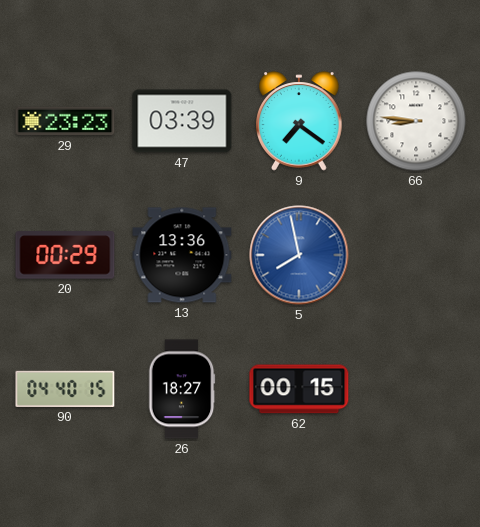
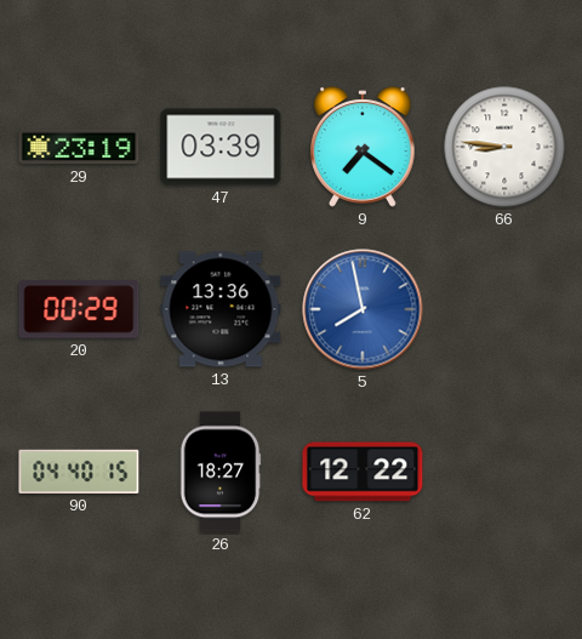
29: 23:23 -> 23:19 (79, 147)
62: 00:15 -> 12:22 (363, 472)
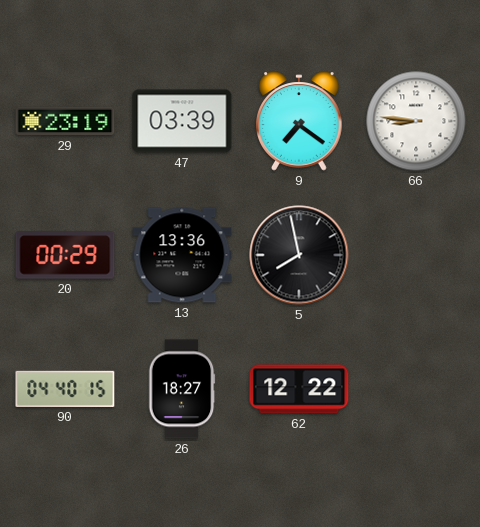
5 dial: blue -> black (299, 255)
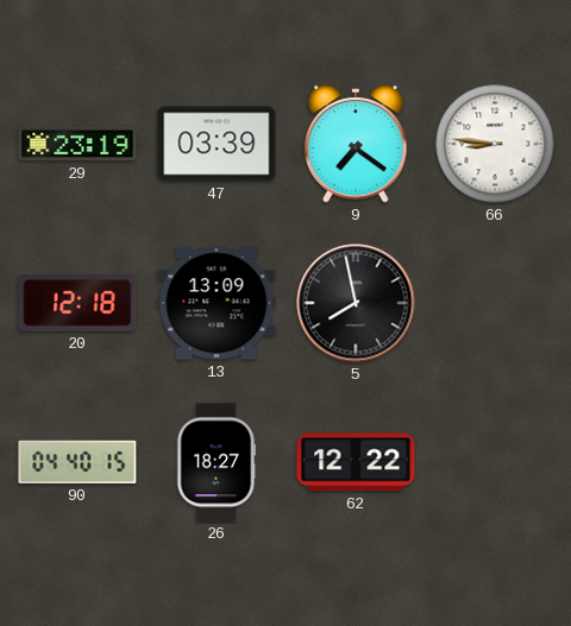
20: 00:29 -> 12:18 (77, 303)
13: 13:36 -> 13:09 (217, 303)
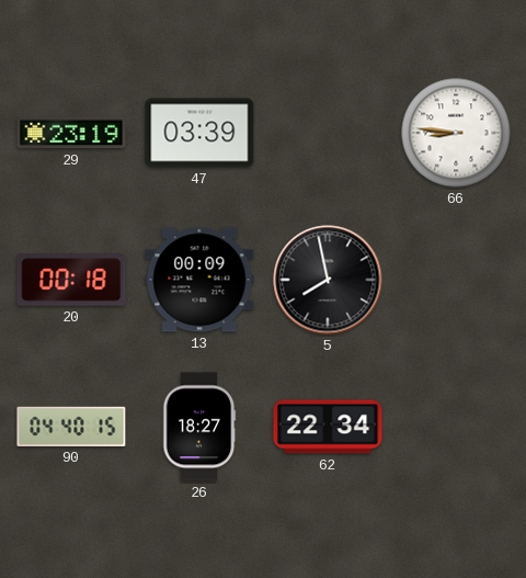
9: 7:21 -> none (356, 144)
20: 12:18 -> 00:18 (71, 280)
13: 13:09 -> 00:09 (199, 280)
62: 12:22 -> 22:34 (328, 427)
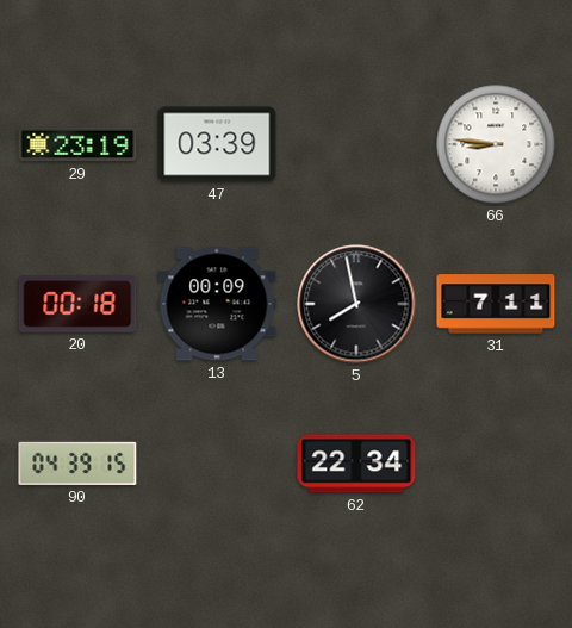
31: none -> 7:11 (496, 304)
90: 04:40 -> 04:39 (77, 464)
26: 18:27 -> none (199, 427)
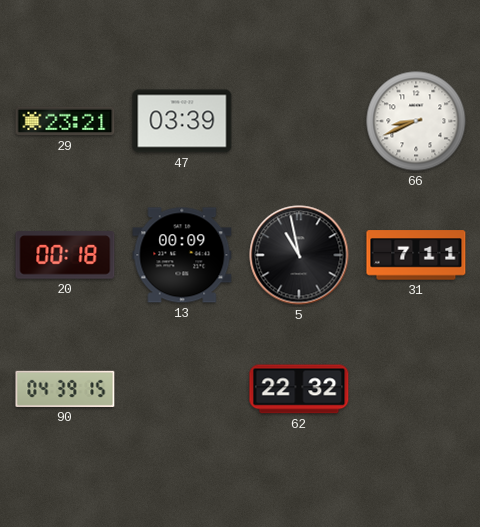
29: 23:19 -> 23:21 (65, 121)
66: 8:46 -> 8:41 (416, 121)
5: 7:58 -> 10:58 (299, 255)
62: 22:34 -> 22:32 (299, 389)
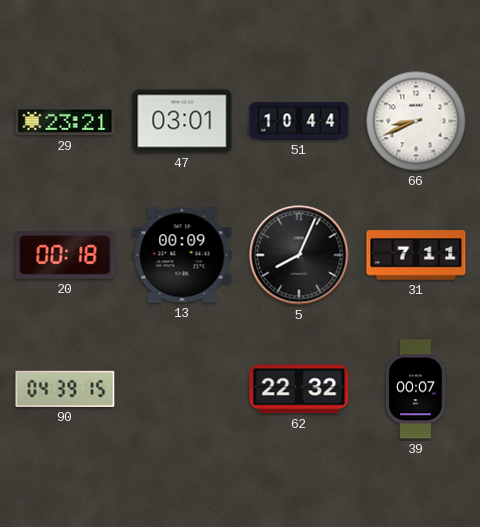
47: 03:39 -> 03:01 (182, 121)
51: none -> 10:44 (299, 121)
5: 10:58 -> 8:04 (299, 255)
39: none -> 00:07 (416, 389)
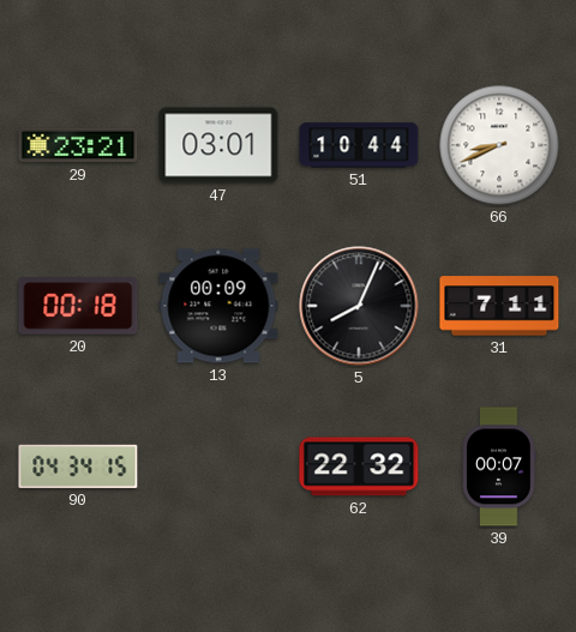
90: 04:39 -> 04:34 (78, 467)
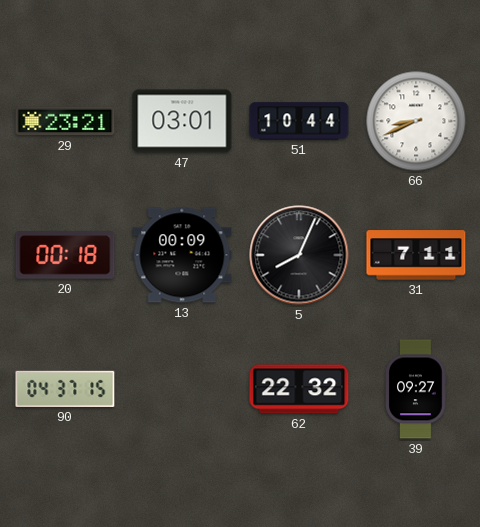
90: 04:34 -> 04:37 (65, 389)
39: 00:07 -> 09:27 (416, 389)
